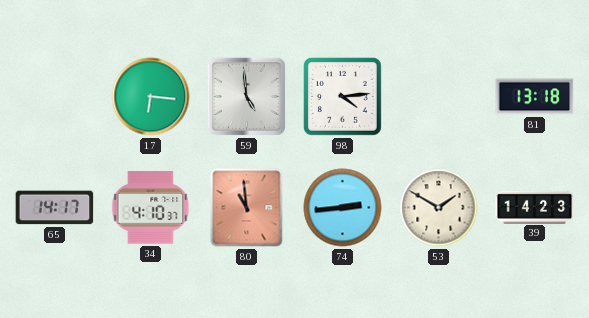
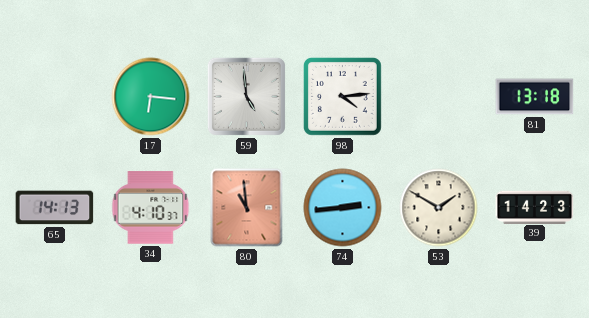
65: 14:17 -> 14:13 (55, 208)
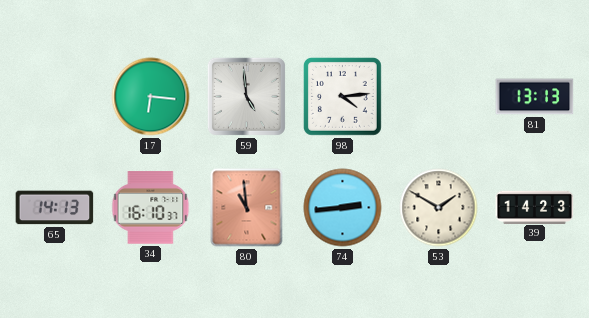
81: 13:18 -> 13:13 (535, 97)
34: 4:10 -> 16:10 (151, 208)
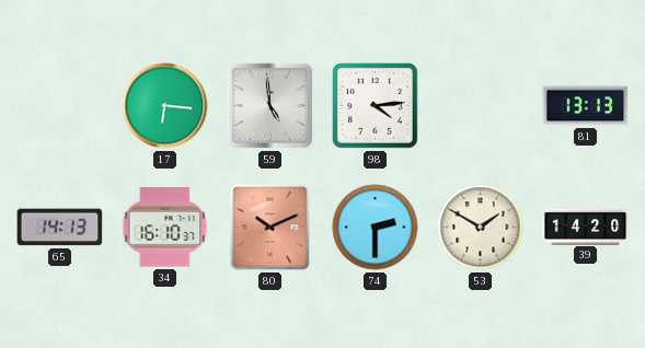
80: 10:59 -> 10:11 (270, 228)
74: 2:44 -> 2:30 (376, 228)
39: 14:23 -> 14:20 (586, 227)
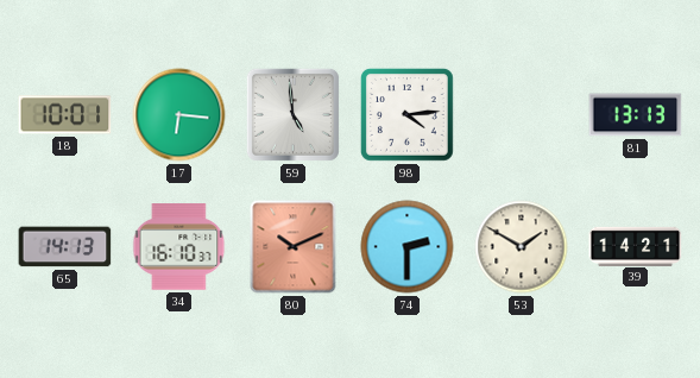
18: none -> 10:01 (65, 115)
39: 14:20 -> 14:21 (636, 246)
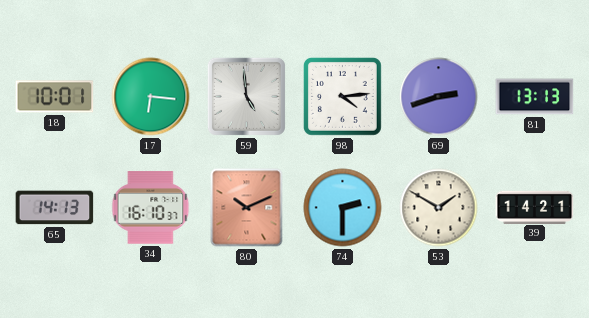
69: none -> 2:42 (439, 97)
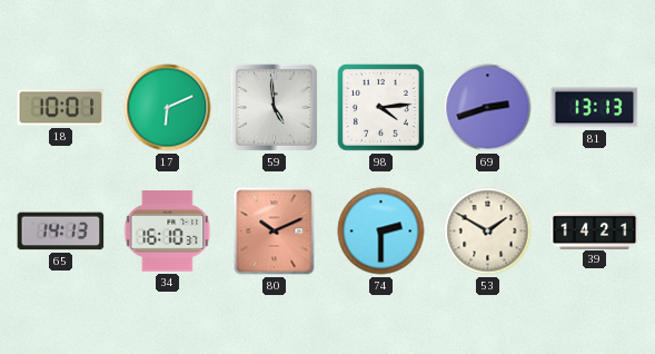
17: 6:16 -> 6:11 (168, 108)
